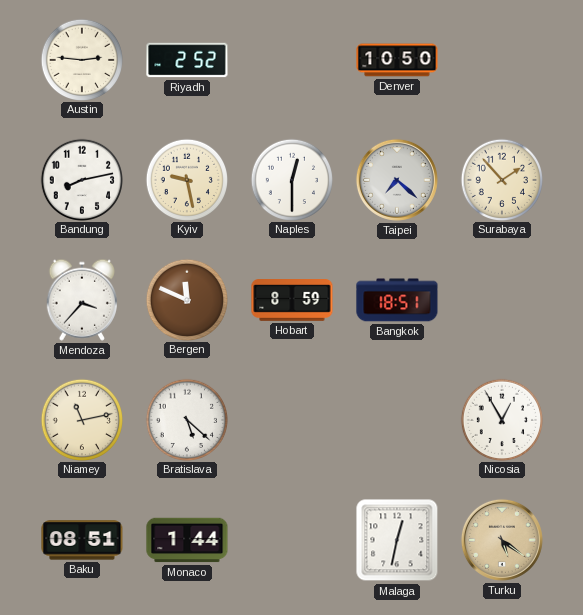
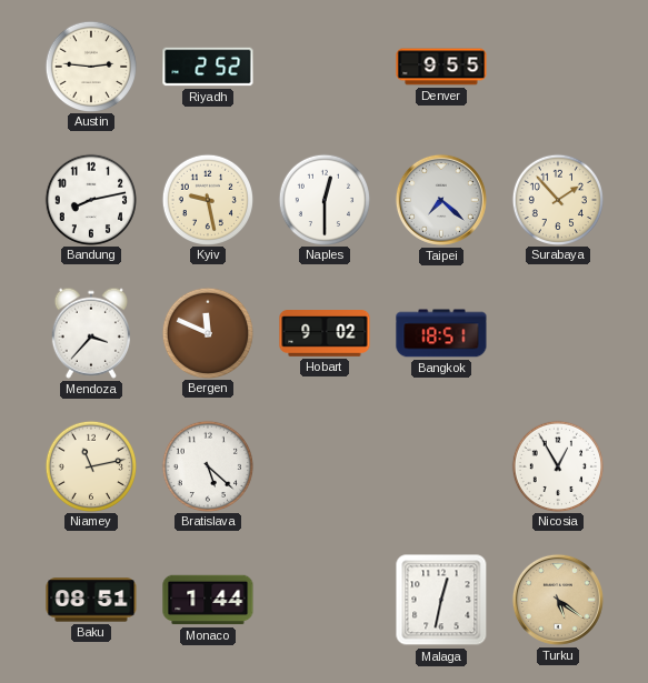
Denver: 10:50 -> 9:55 (441, 67)
Hobart: 8:59 -> 9:02 (325, 334)
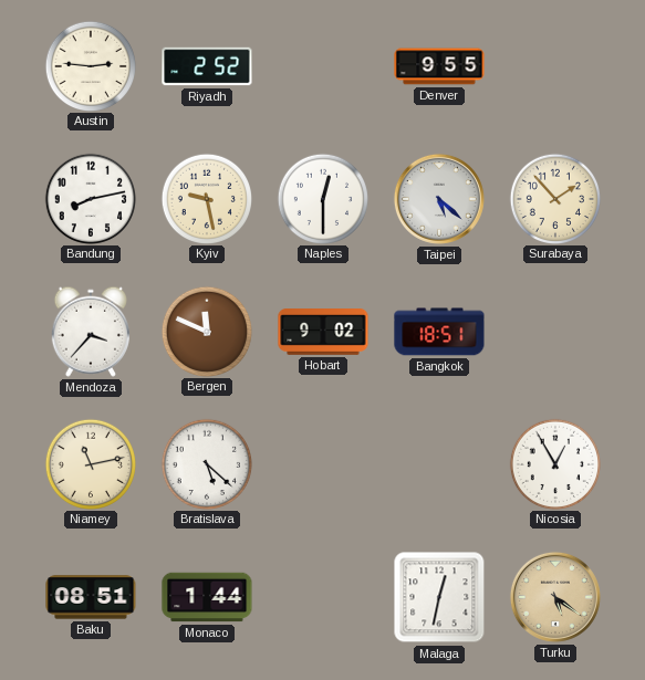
Taipei: 7:22 -> 5:22 (439, 199)
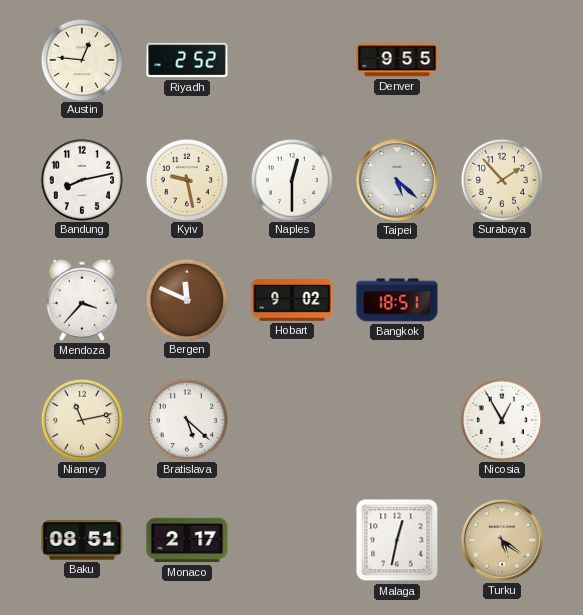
Austin: 2:46 -> 12:46 (81, 59)
Monaco: 1:44 -> 2:17 (187, 540)
